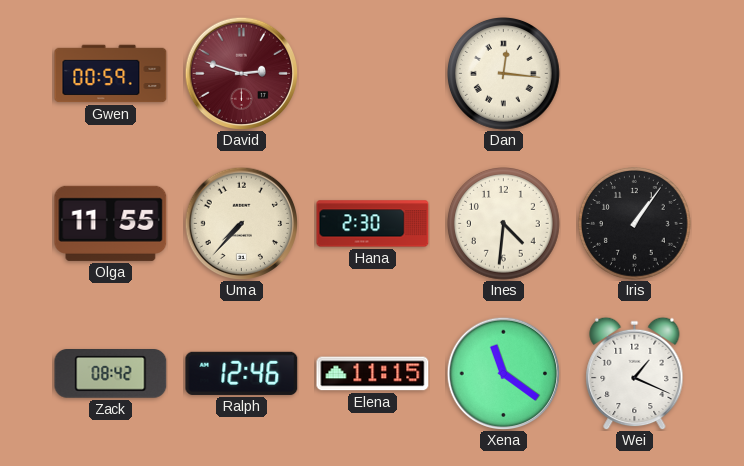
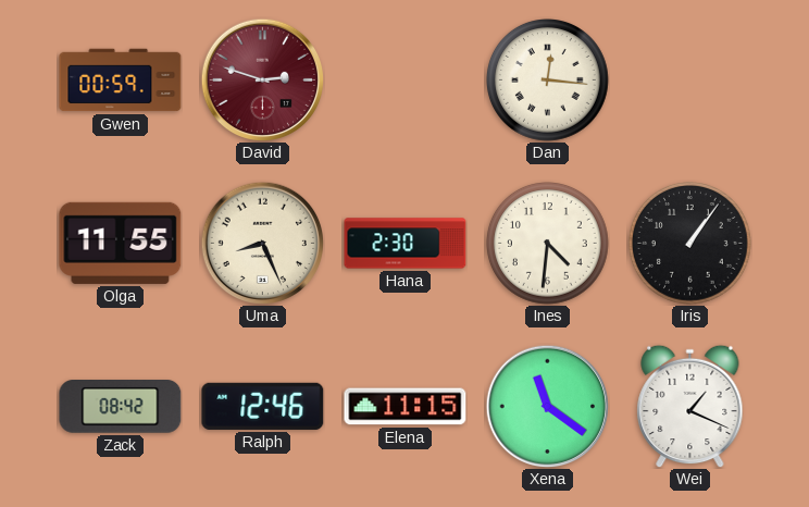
Uma: 7:37 -> 8:26 (262, 243)
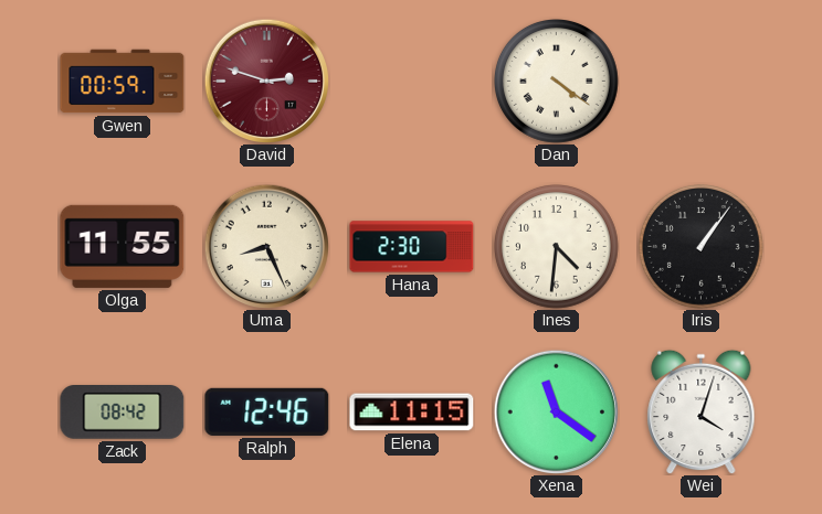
Dan: 12:16 -> 4:21 (557, 82)
Wei: 1:19 -> 4:03 (702, 411)
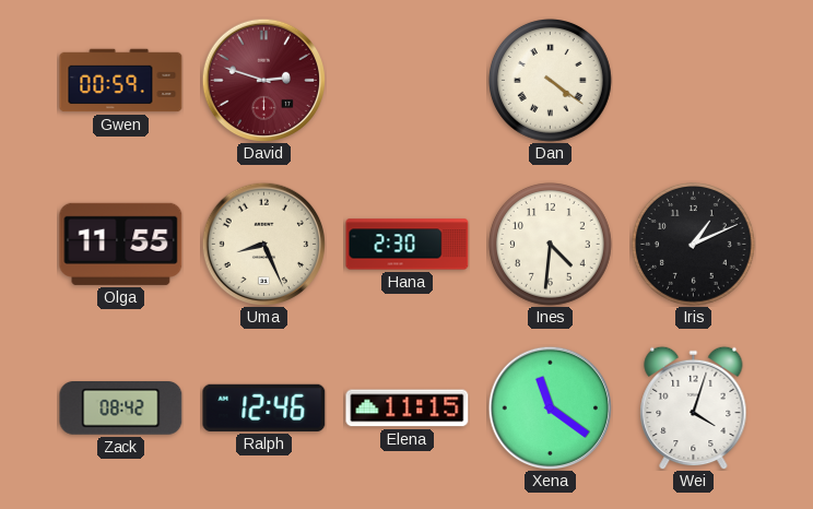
Iris: 1:06 -> 1:11 (694, 245)
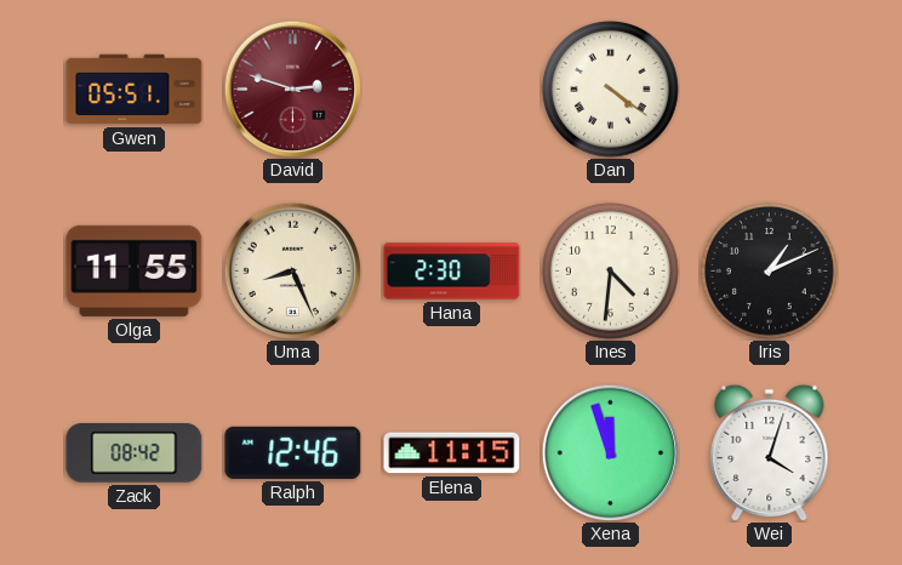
Gwen: 00:59 -> 05:51 (135, 90)
Xena: 11:21 -> 11:57 (610, 452)
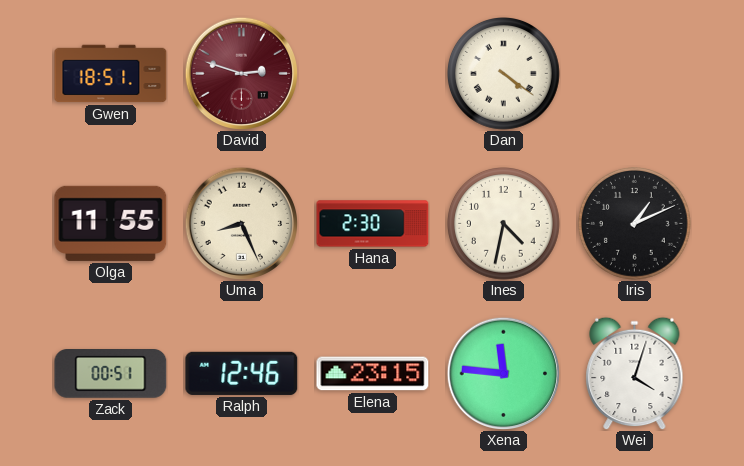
Gwen: 05:51 -> 18:51 (111, 74)
Ines: 4:31 -> 4:32 (504, 224)
Zack: 08:42 -> 00:51 (111, 374)
Elena: 11:15 -> 23:15 (373, 374)
Xena: 11:57 -> 11:46 (503, 373)
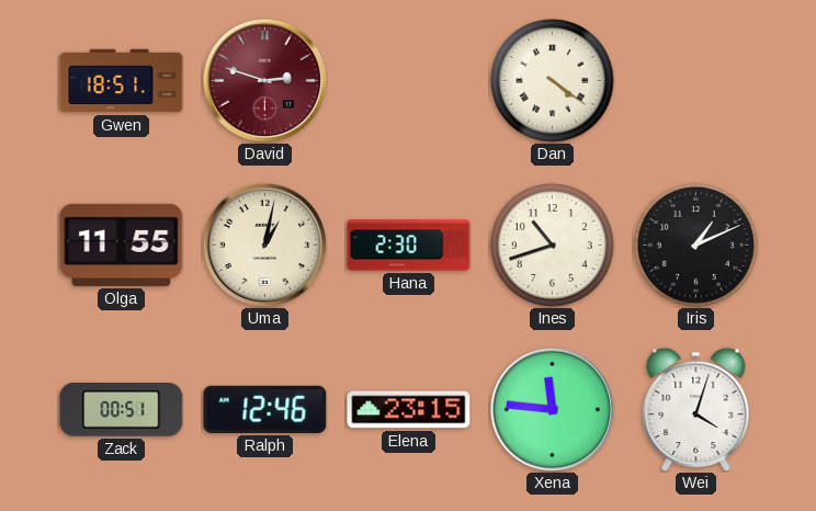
Uma: 8:26 -> 1:02 (264, 245)
Ines: 4:32 -> 10:42 (553, 246)
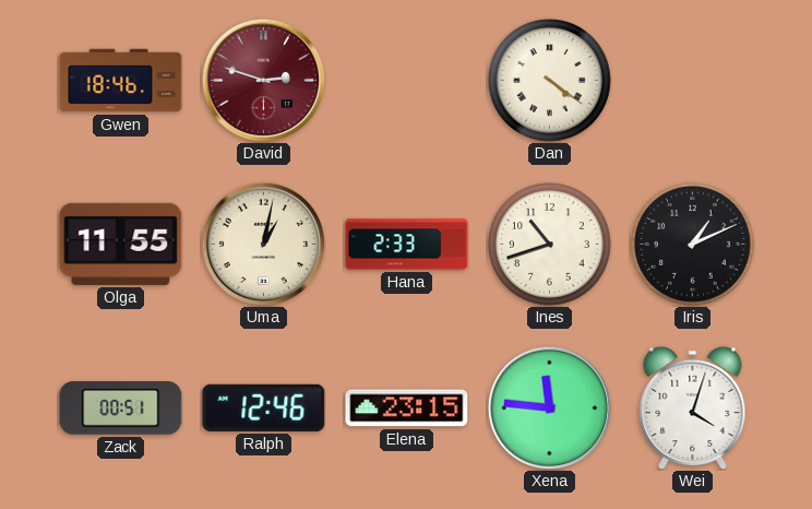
Gwen: 18:51 -> 18:46 (121, 81)
Hana: 2:30 -> 2:33 (407, 245)
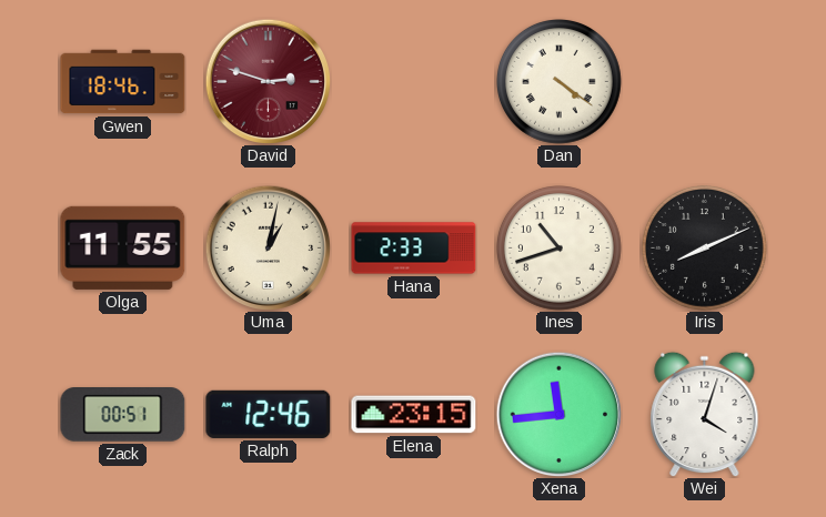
Iris: 1:11 -> 8:11 (705, 249)
Xena: 11:46 -> 11:44 (558, 414)
